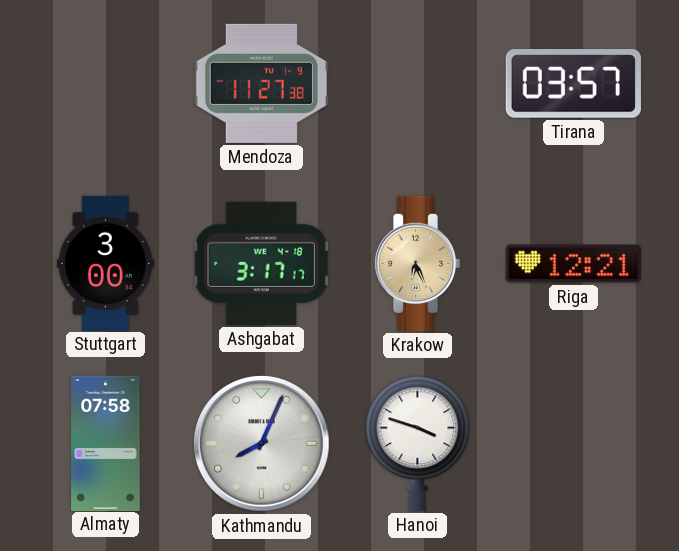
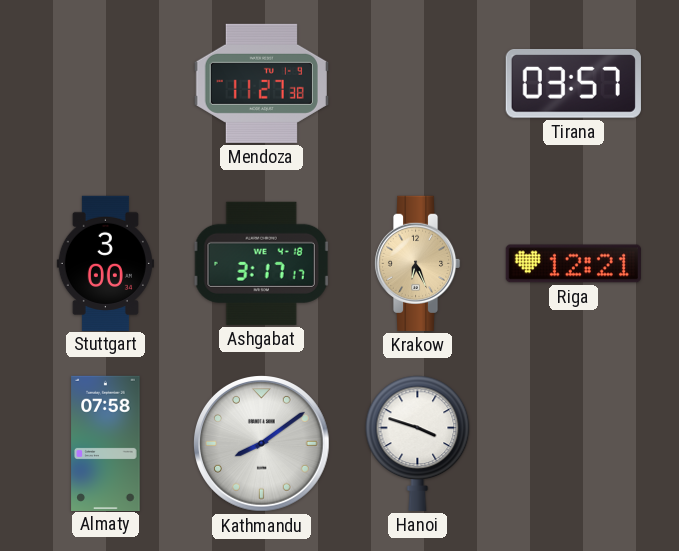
Kathmandu: 8:04 -> 8:09 (262, 444)
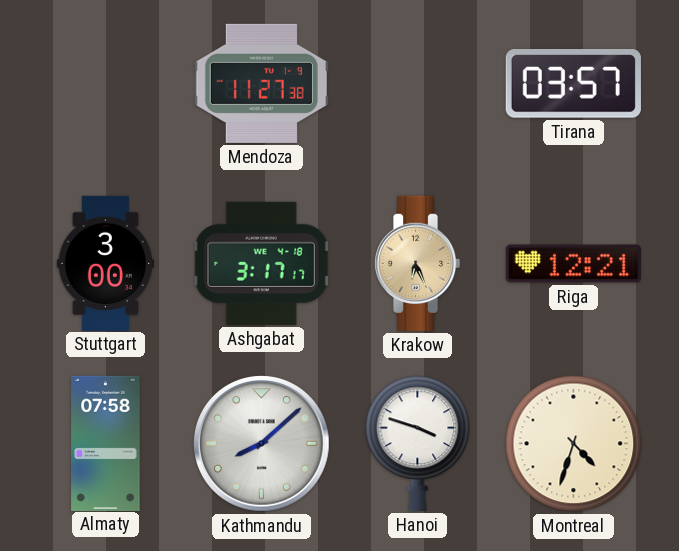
Kathmandu: 8:09 -> 8:08 (262, 444)
Montreal: none -> 4:33 (574, 444)
